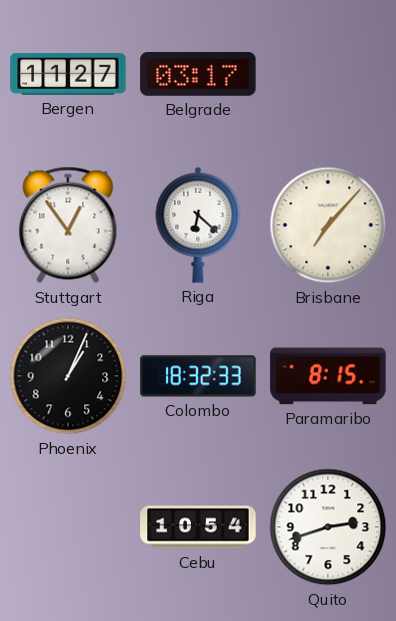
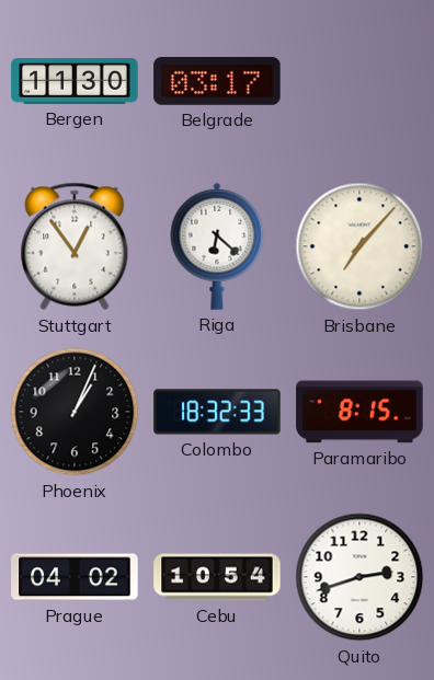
Bergen: 11:27 -> 11:30 (75, 81)
Prague: none -> 04:02 (75, 577)
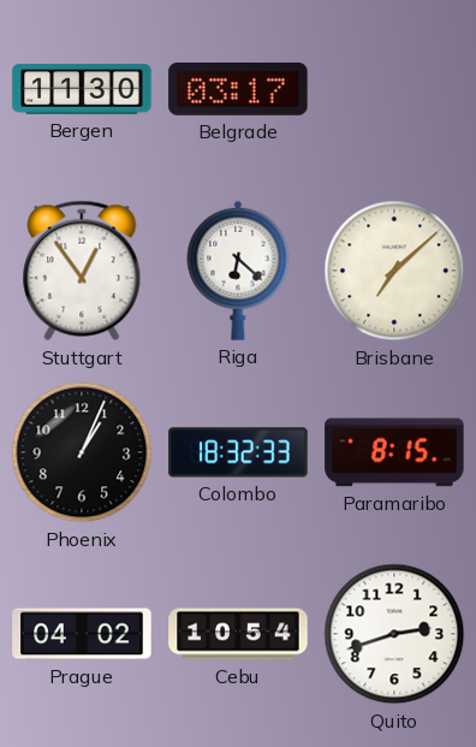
Brisbane: 7:07 -> 7:08 (394, 271)
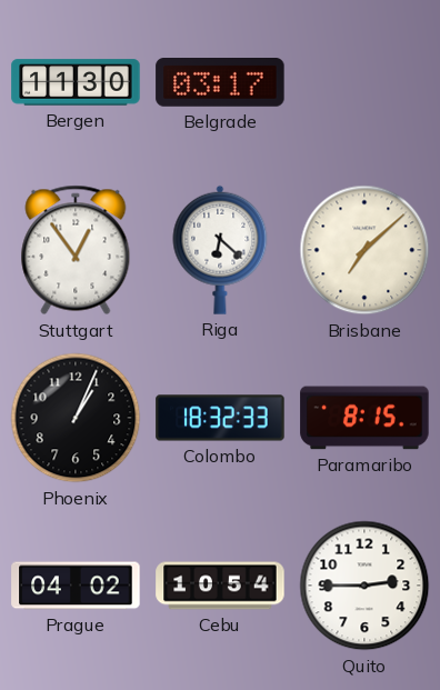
Quito: 2:42 -> 2:45 (364, 586)
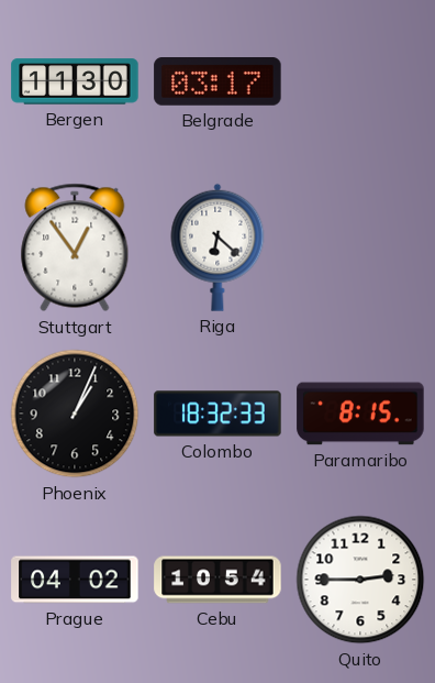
Brisbane: 7:08 -> none (364, 250)
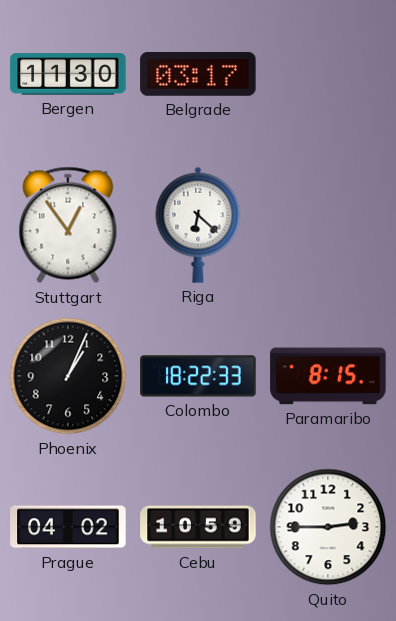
Colombo: 18:32 -> 18:22 (198, 376)
Cebu: 10:54 -> 10:59 (198, 527)
